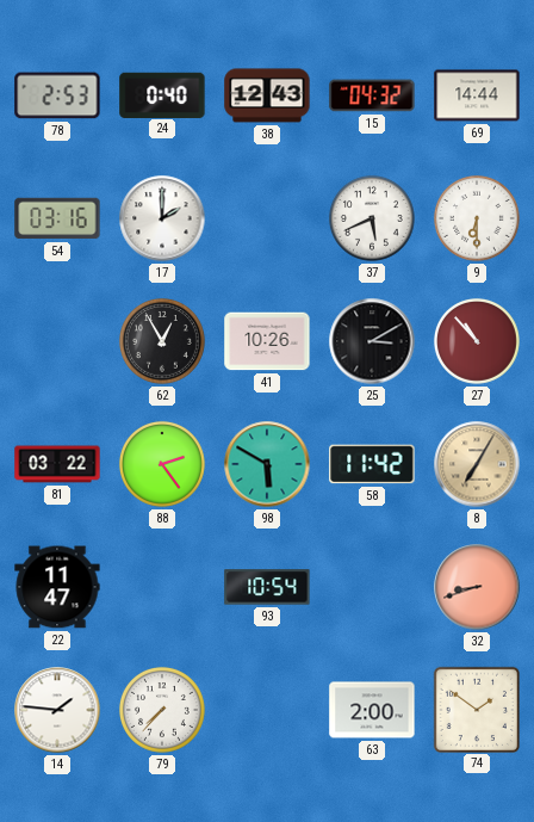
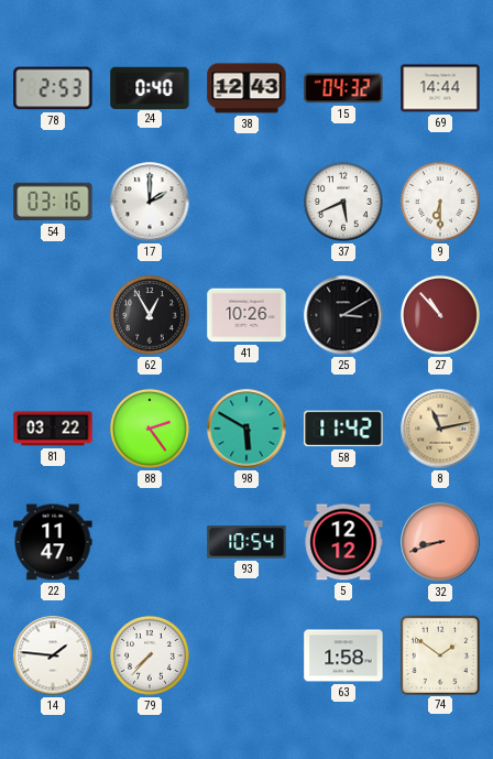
8: 7:05 -> 11:13 (440, 429)
5: none -> 12:12 (343, 542)
63: 2:00 -> 1:58 (343, 655)
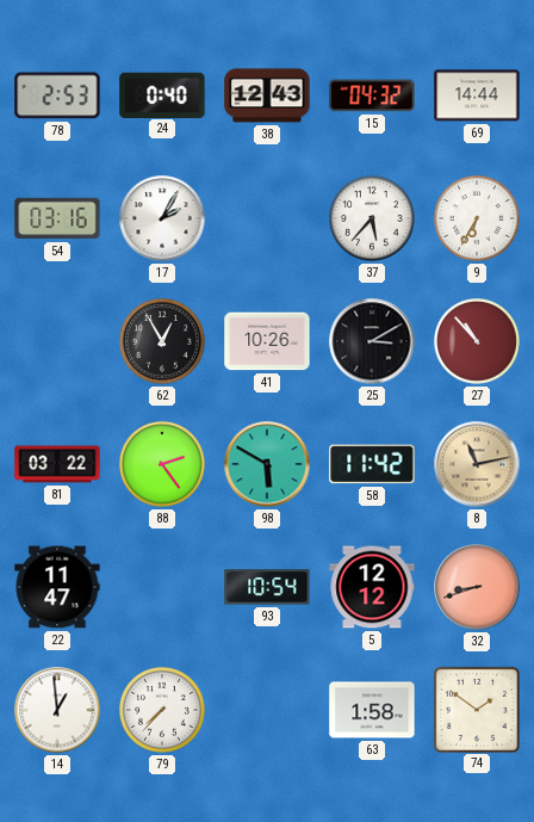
17: 2:00 -> 2:05 (162, 218)
37: 5:41 -> 5:37 (372, 218)
9: 6:30 -> 6:35 (477, 218)
14: 1:46 -> 12:59 (57, 710)
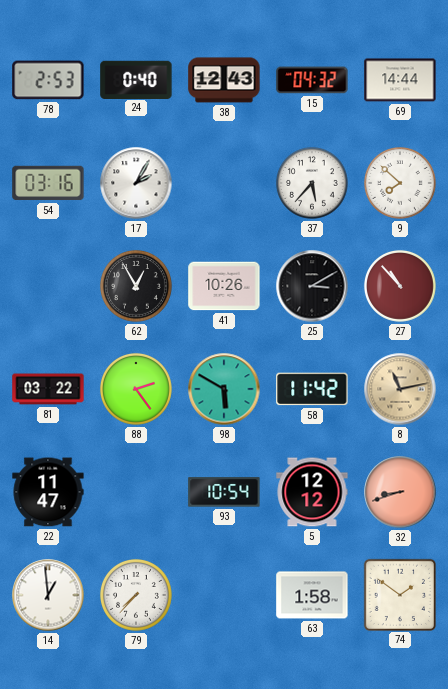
9: 6:35 -> 7:52 (400, 183)
